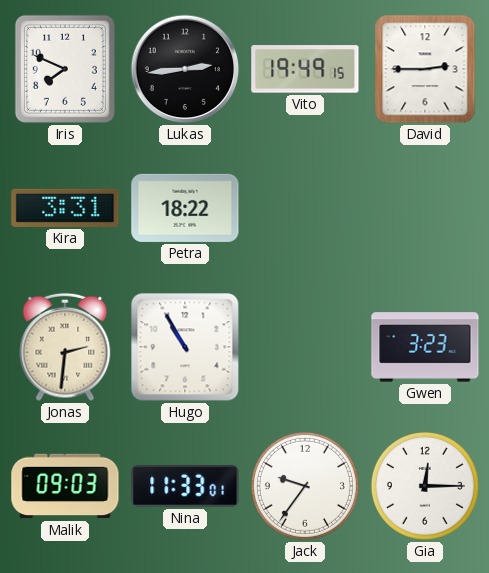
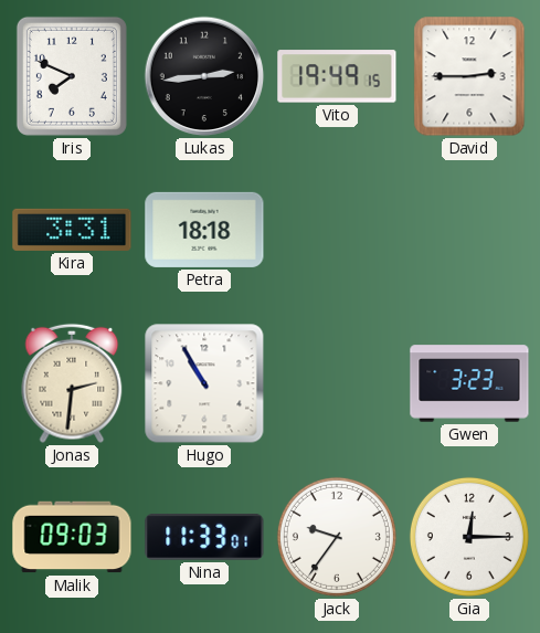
Petra: 18:22 -> 18:18 (204, 230)
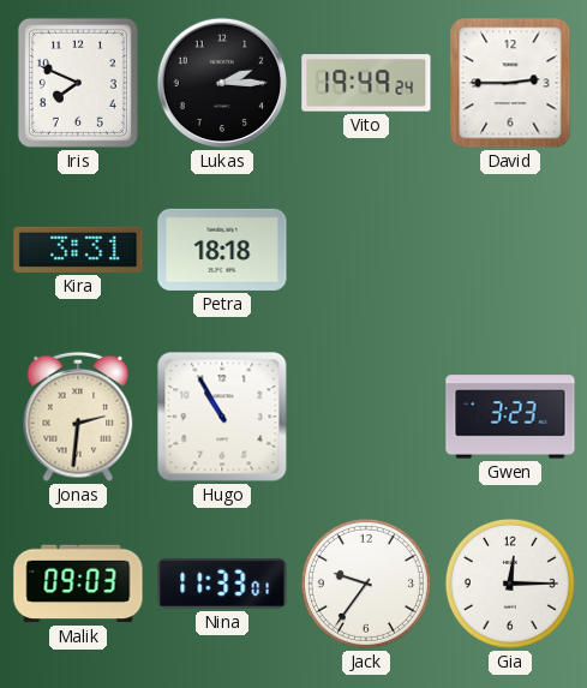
Lukas: 2:44 -> 2:15 (222, 83)
Vito: 19:49:15 -> 19:49:24 (366, 83)
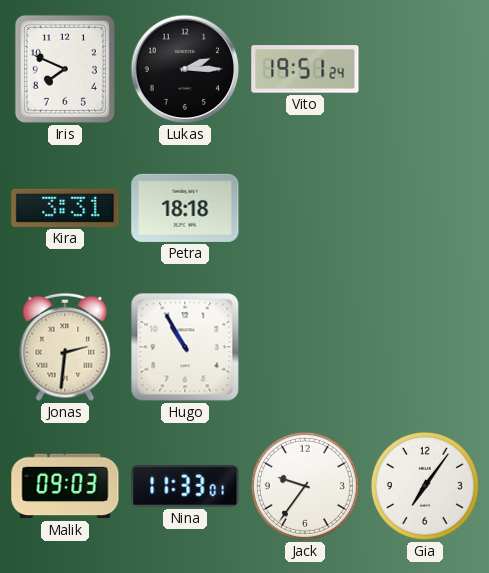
Vito: 19:49 -> 19:51 (305, 69)
David: 2:45 -> none (510, 83)
Gwen: 3:23 -> none (510, 417)
Gia: 12:15 -> 7:06 (425, 486)
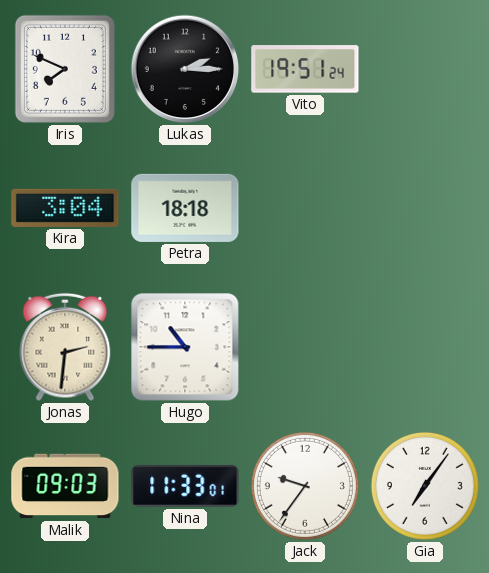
Kira: 3:31 -> 3:04 (65, 208)
Hugo: 10:55 -> 10:45 (185, 347)
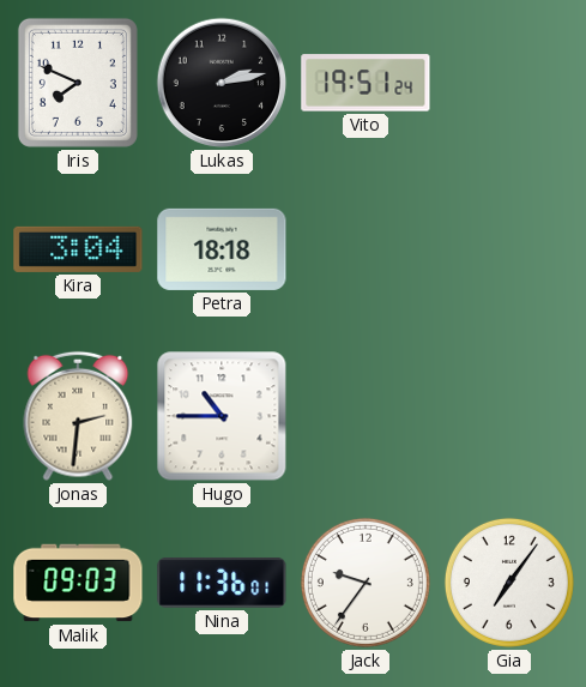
Lukas: 2:15 -> 2:13 (222, 83)
Nina: 11:33 -> 11:36 (222, 583)
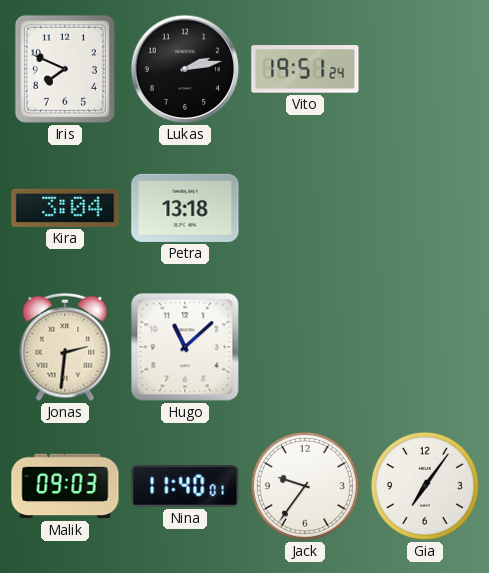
Petra: 18:18 -> 13:18 (185, 208)
Hugo: 10:45 -> 11:08 (185, 347)
Nina: 11:36 -> 11:40 (185, 486)
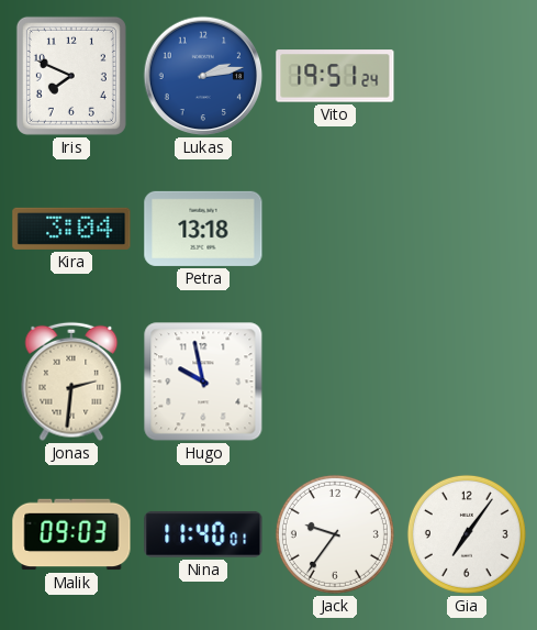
Lukas dial: black -> blue (203, 76)
Hugo: 11:08 -> 9:58 (203, 382)
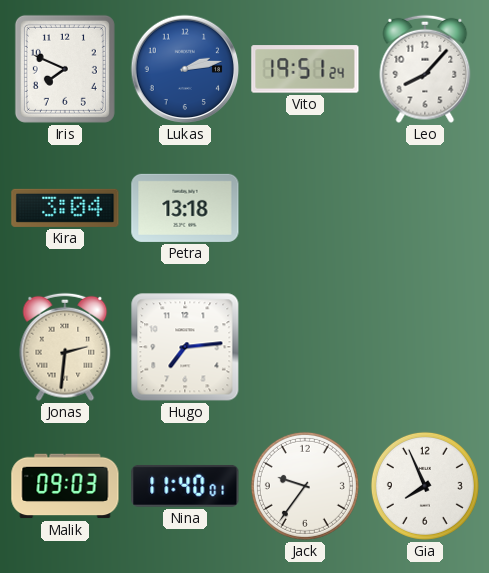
Leo: none -> 8:07 (425, 69)
Hugo: 9:58 -> 7:14 (185, 347)
Gia: 7:06 -> 7:56 (425, 486)
